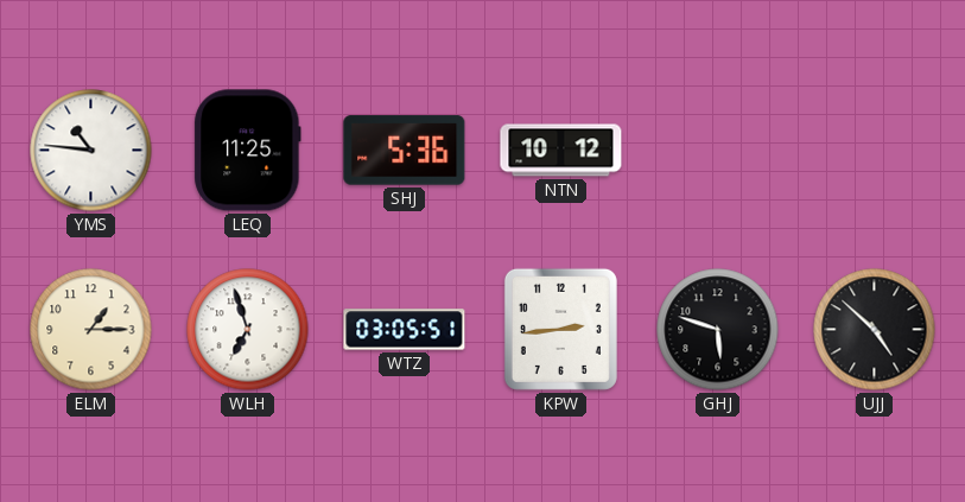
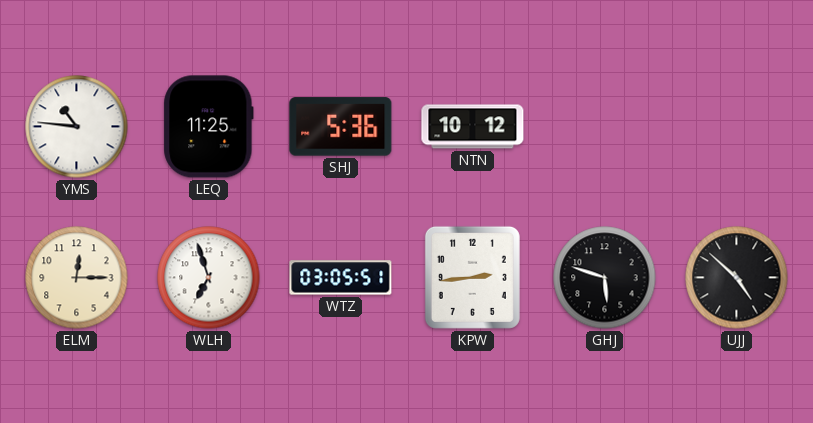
ELM: 1:15 -> 12:15 (77, 278)
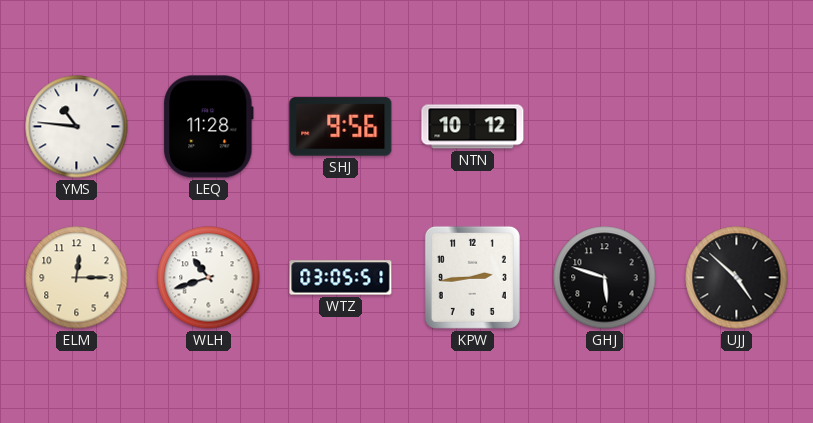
LEQ: 11:25 -> 11:28 (209, 127)
SHJ: 5:36 -> 9:56 (341, 127)
WLH: 6:57 -> 10:42 (209, 278)
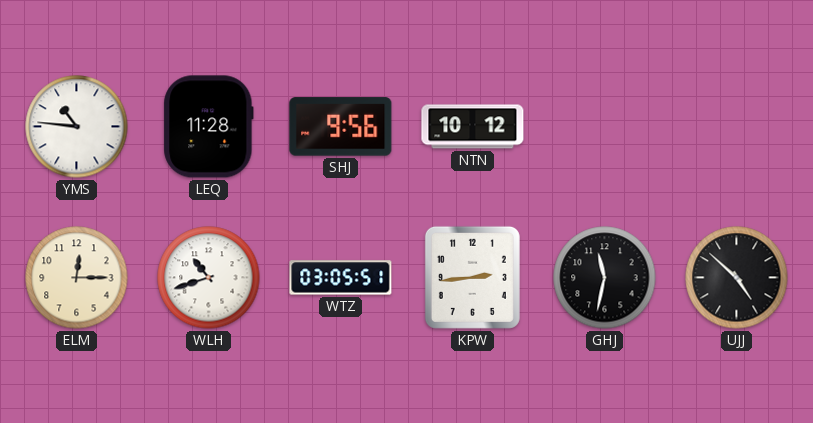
GHJ: 5:48 -> 11:32 (605, 278)
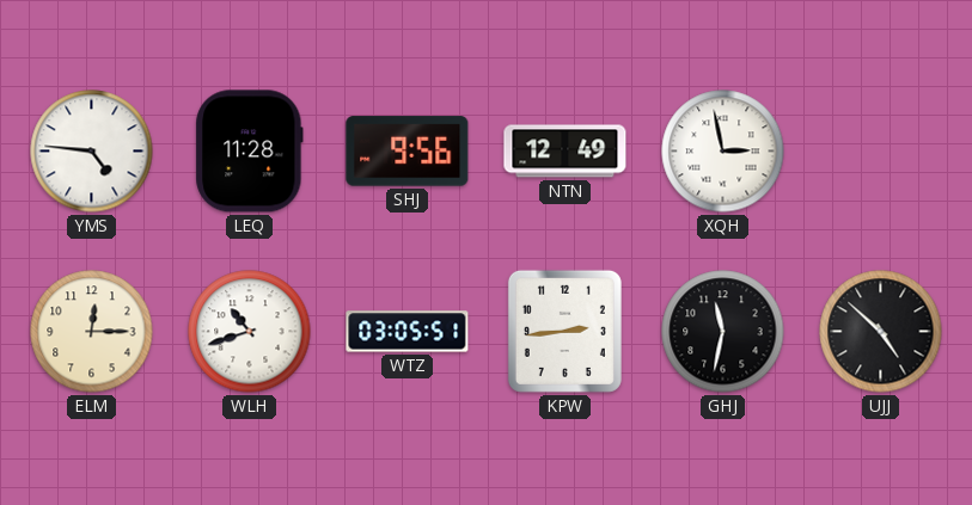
YMS: 10:46 -> 4:46 (92, 152)
NTN: 10:12 -> 12:49 (566, 152)
XQH: none -> 2:58 (723, 152)
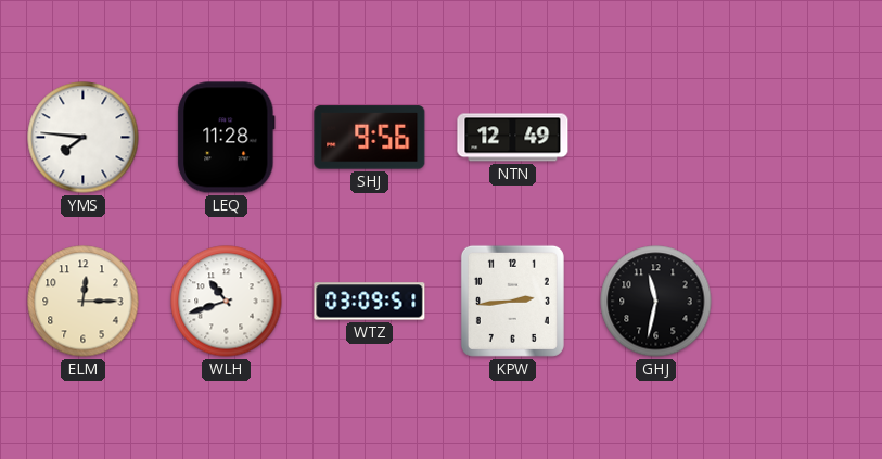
YMS: 4:46 -> 7:46 (84, 138)
XQH: 2:58 -> none (723, 152)
WTZ: 03:05 -> 03:09 (370, 302)
UJJ: 4:52 -> none (881, 332)
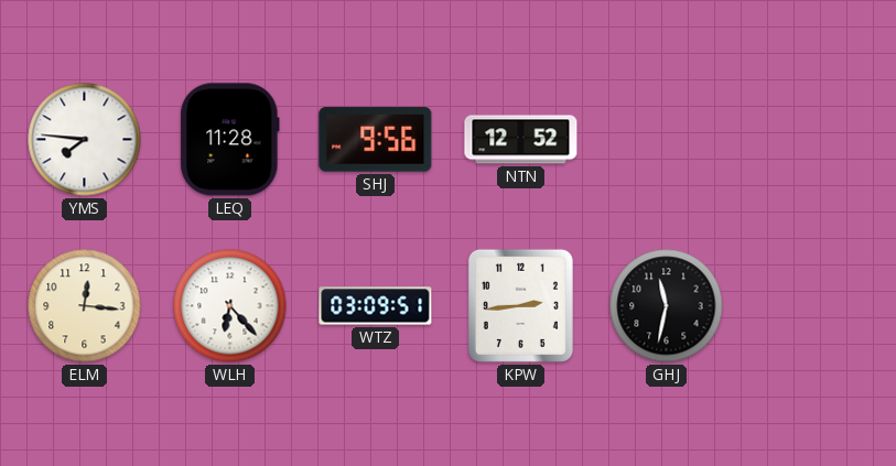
NTN: 12:49 -> 12:52 (521, 140)
ELM: 12:15 -> 12:16 (85, 306)
WLH: 10:42 -> 6:23 (230, 306)
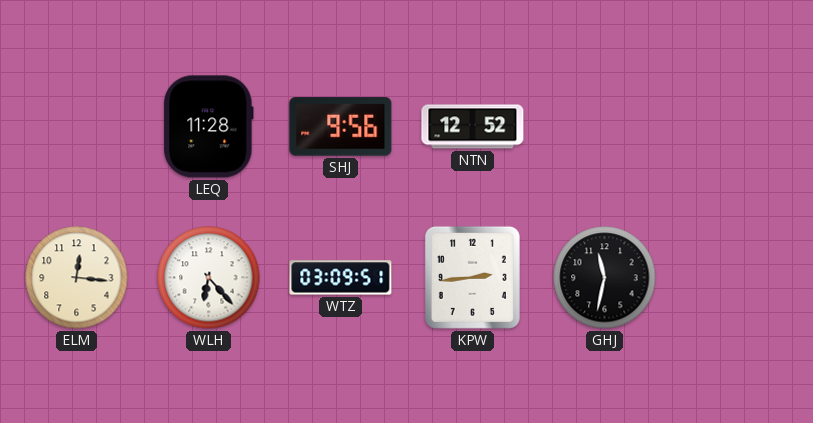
YMS: 7:46 -> none (85, 140)
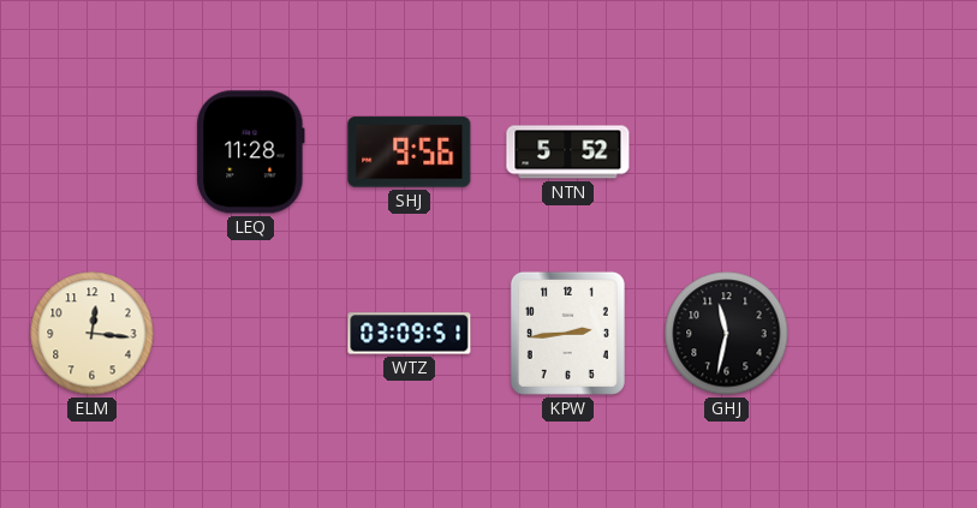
NTN: 12:52 -> 5:52 (568, 153)
WLH: 6:23 -> none (209, 278)
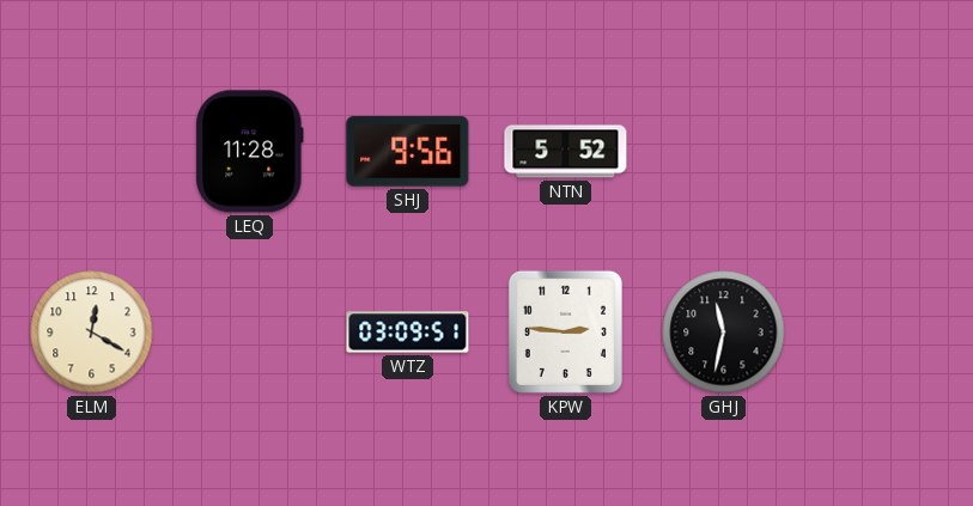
ELM: 12:16 -> 12:20 (92, 333)
KPW: 2:44 -> 2:46 (565, 331)
